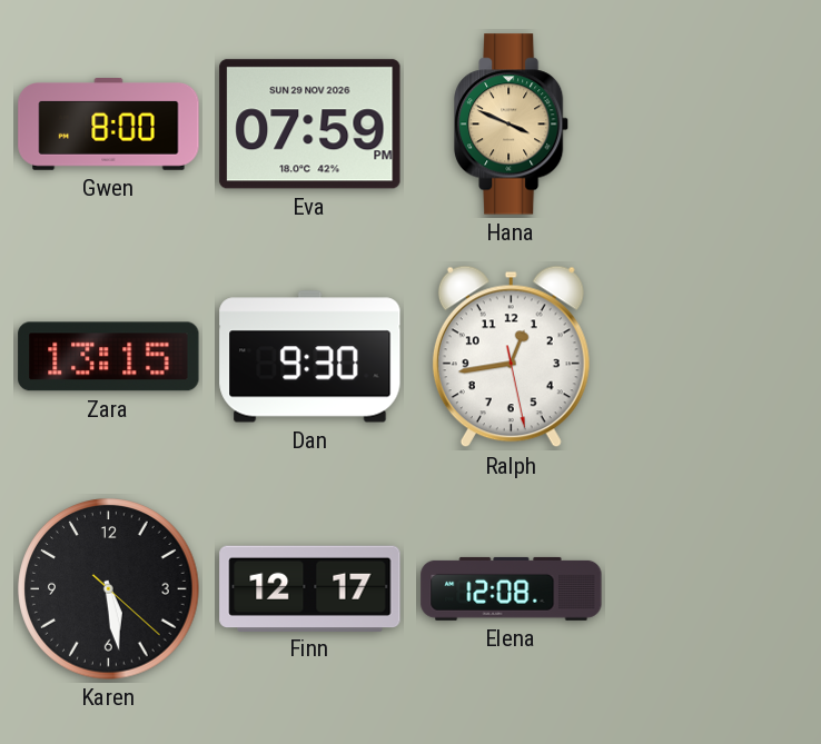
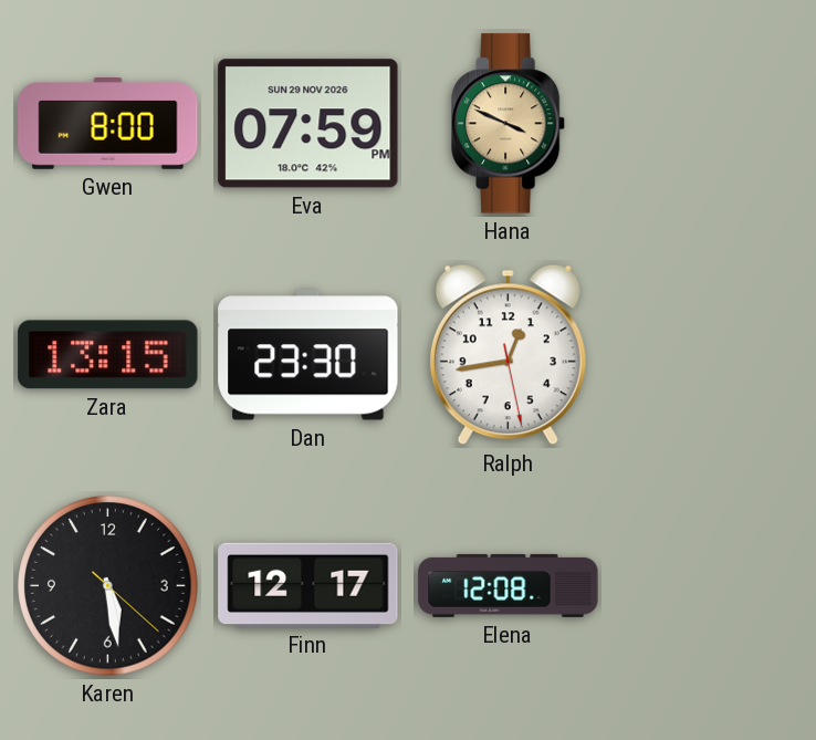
Dan: 9:30 -> 23:30 (308, 355)
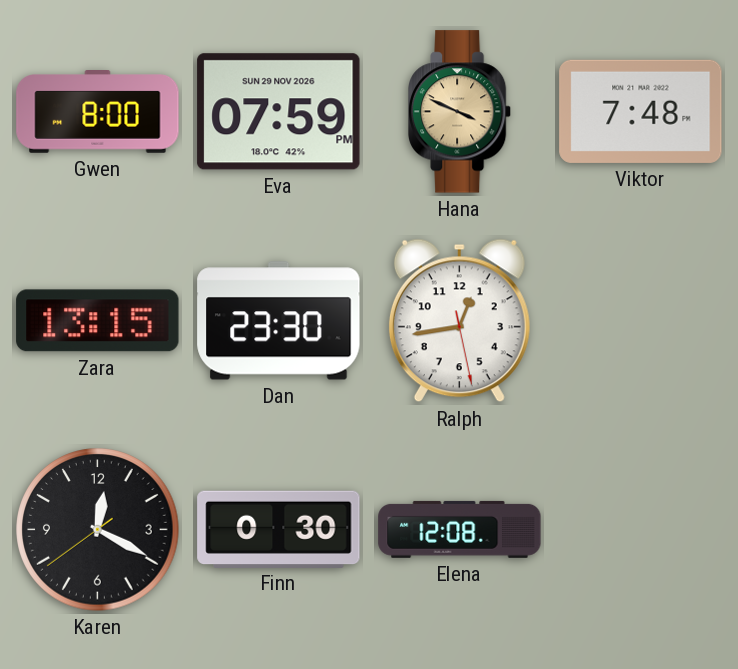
Viktor: none -> 7:48 (641, 111)
Karen: 5:28 -> 12:19 (98, 530)
Finn: 12:17 -> 0:30 (279, 529)
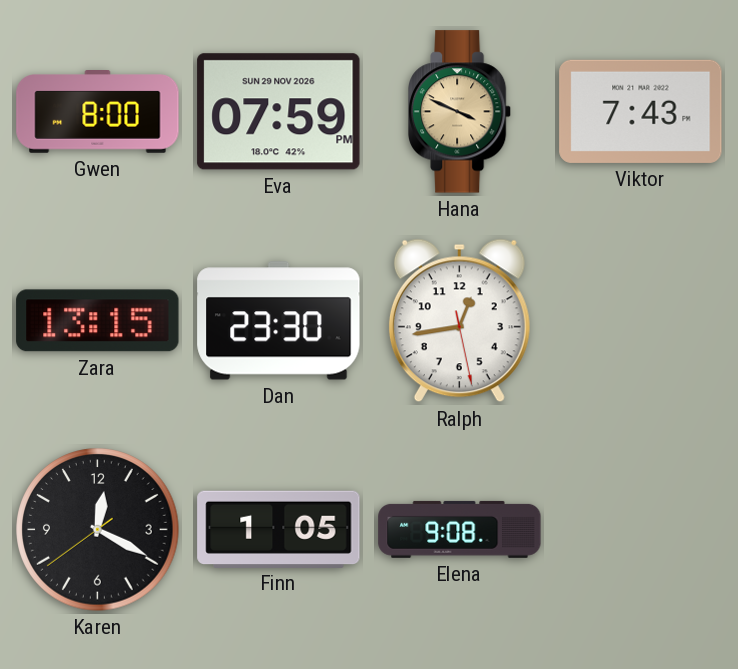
Viktor: 7:48 -> 7:43 (641, 111)
Finn: 0:30 -> 1:05 (279, 529)
Elena: 12:08 -> 9:08 (460, 529)
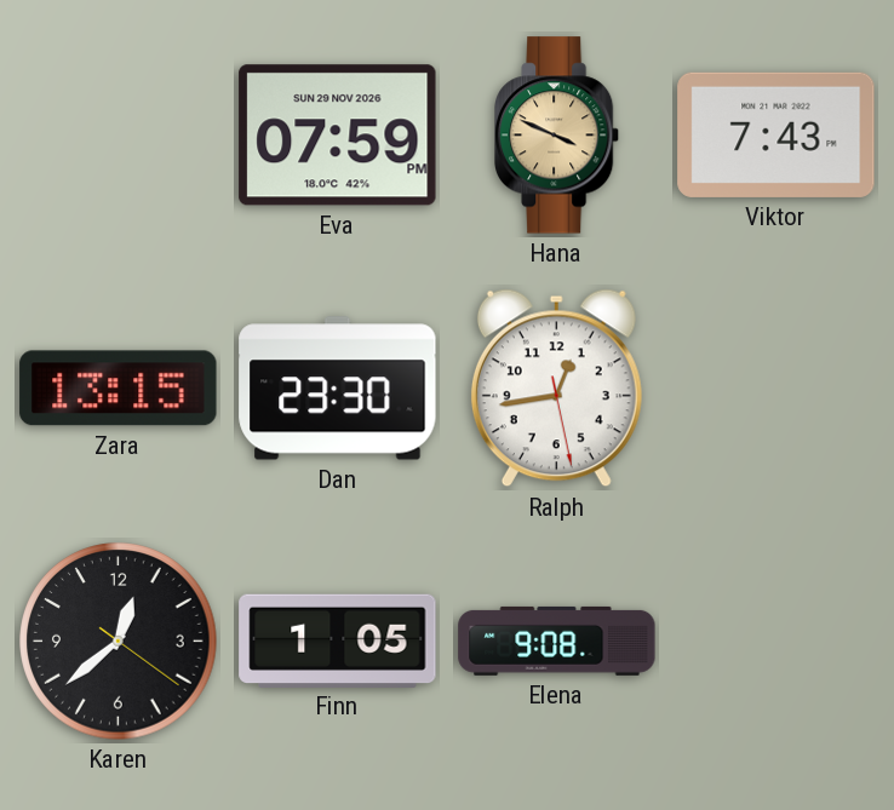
Gwen: 8:00 -> none (98, 112)
Karen: 12:19 -> 12:38 (119, 642)
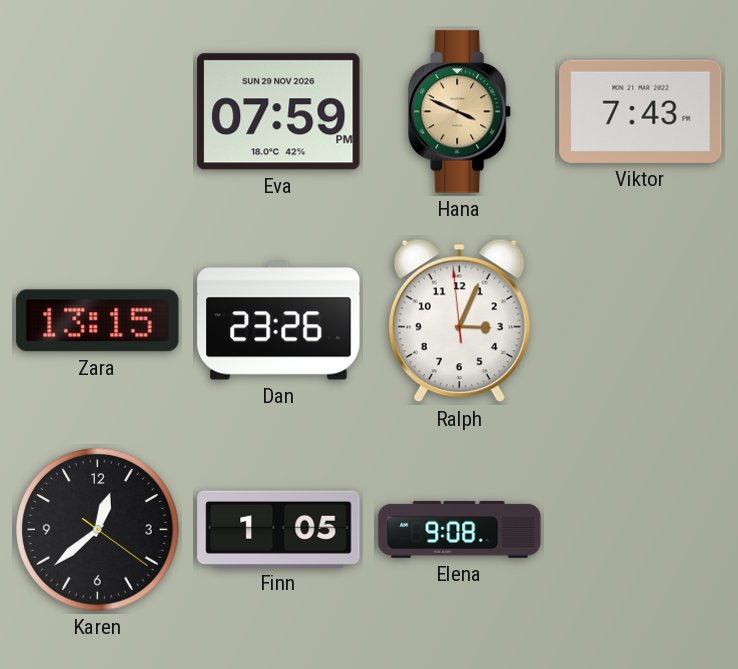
Dan: 23:30 -> 23:26 (279, 321)
Ralph: 12:43 -> 3:03 (459, 321)
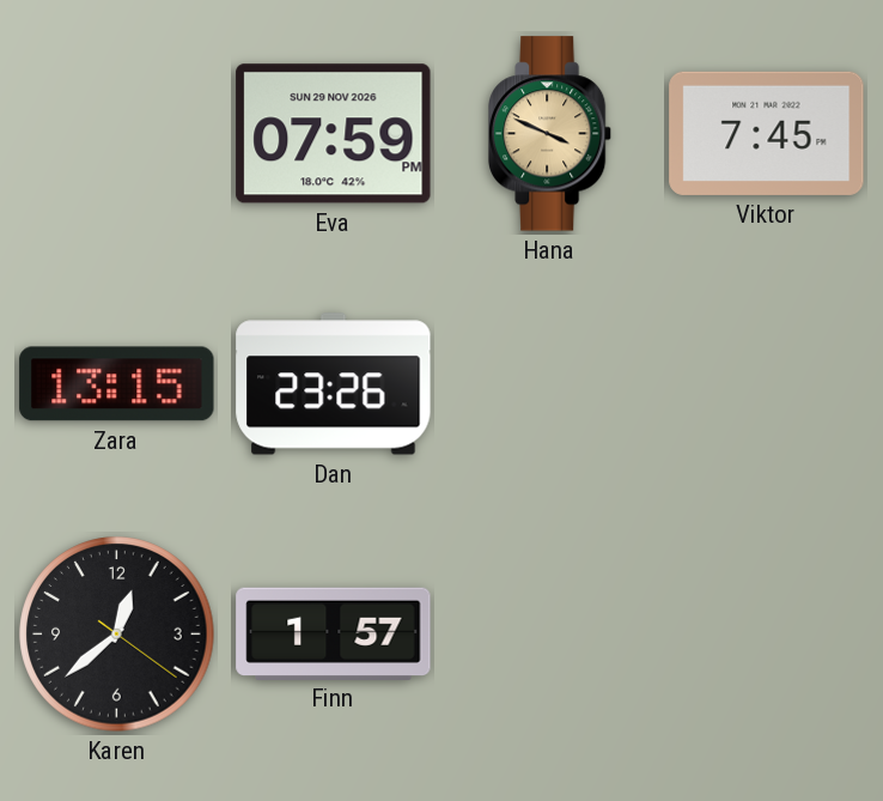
Viktor: 7:43 -> 7:45 (767, 133)
Ralph: 3:03 -> none (459, 321)
Finn: 1:05 -> 1:57 (334, 633)
Elena: 9:08 -> none (460, 529)
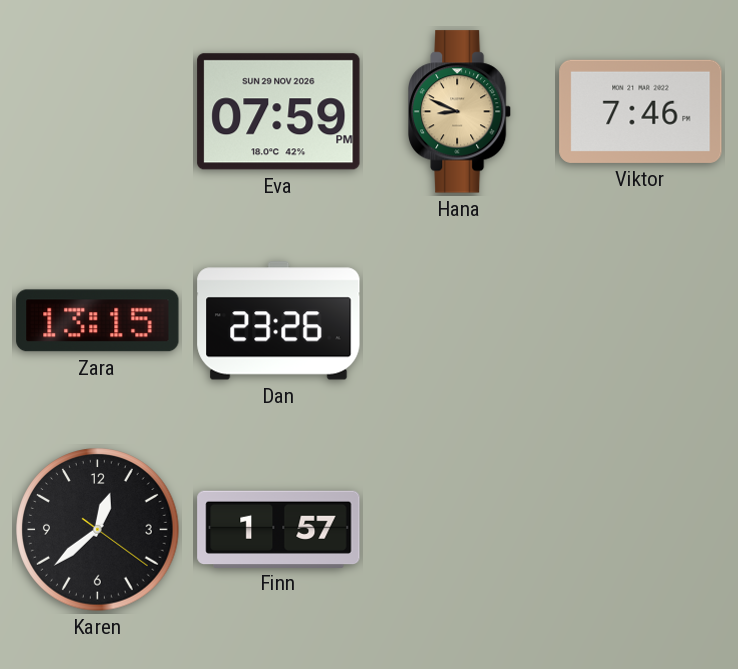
Hana: 3:49 -> 8:49 (461, 112)
Viktor: 7:45 -> 7:46 (641, 111)
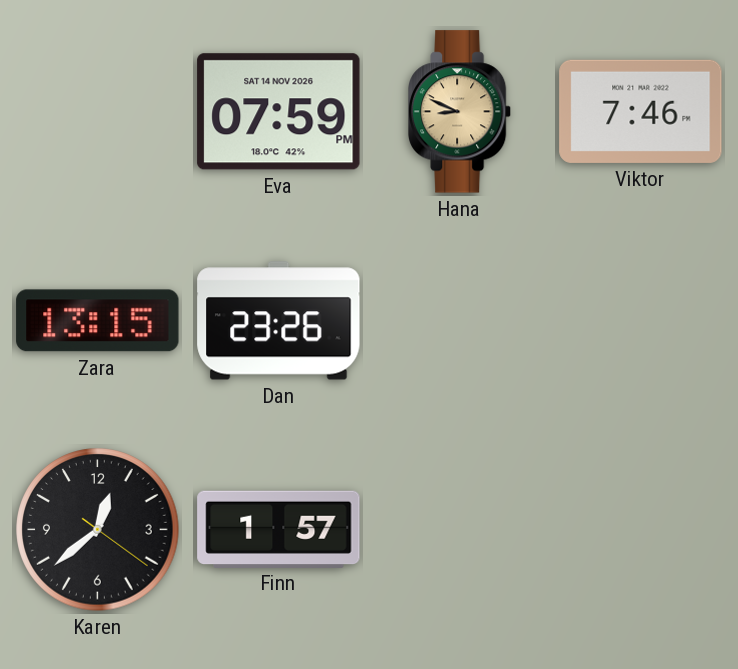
Eva date: SUN 29 NOV 2026 -> SAT 14 NOV 2026 (279, 112)
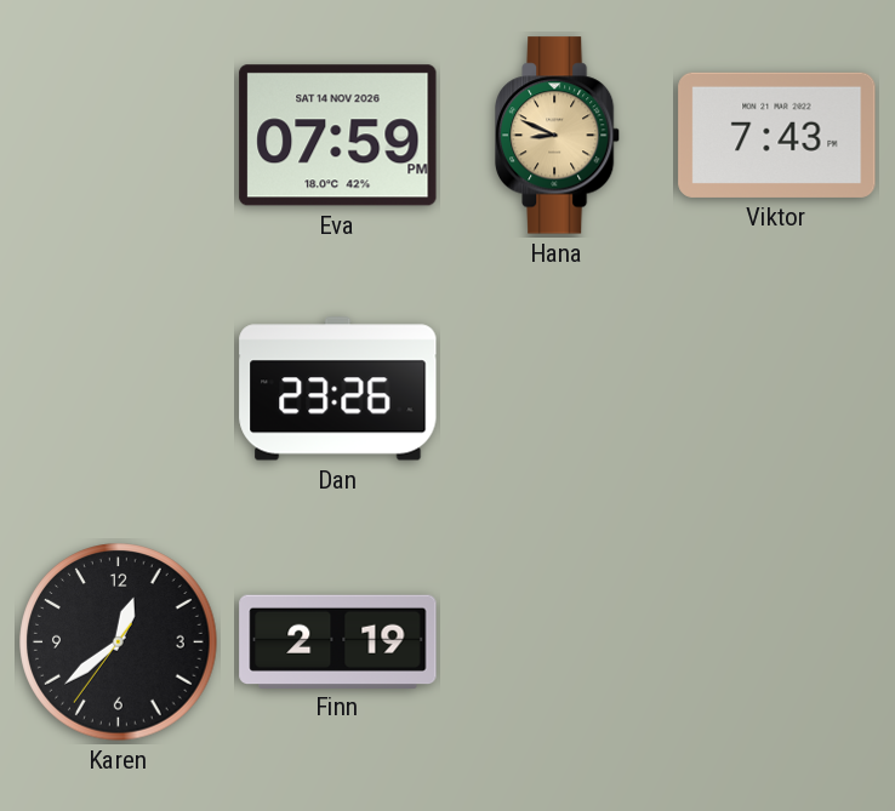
Viktor: 7:46 -> 7:43 (777, 135)
Zara: 13:15 -> none (98, 321)
Karen: 12:38:21 -> 12:38:36 (119, 642)
Finn: 1:57 -> 2:19 (338, 641)
